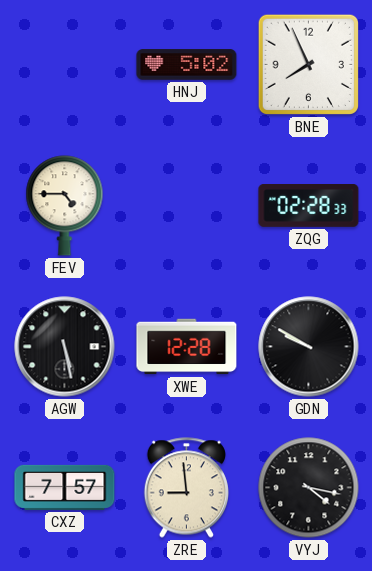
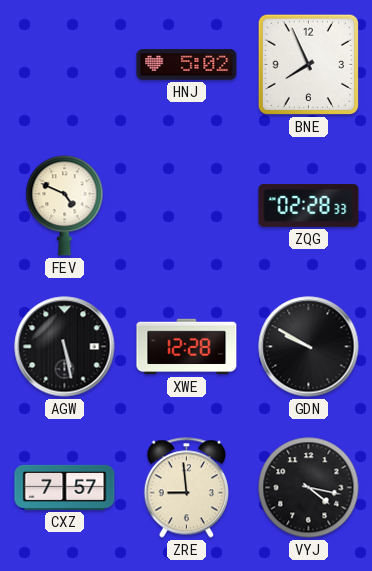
FEV: 4:45 -> 4:49 (65, 206)
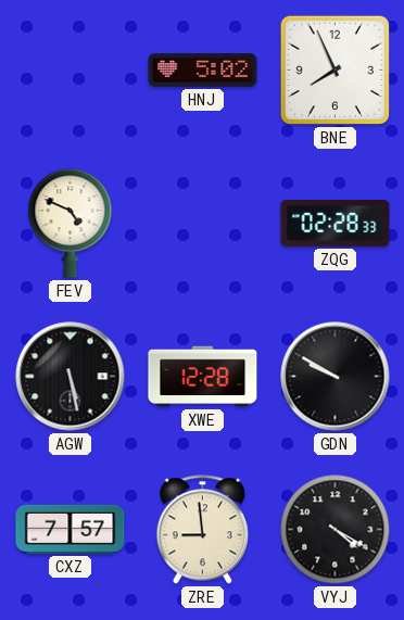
VYJ: 4:17 -> 4:20 (336, 530)
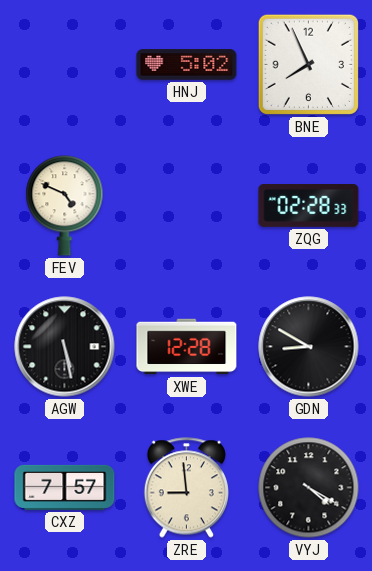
GDN: 9:50 -> 8:50 (309, 347)
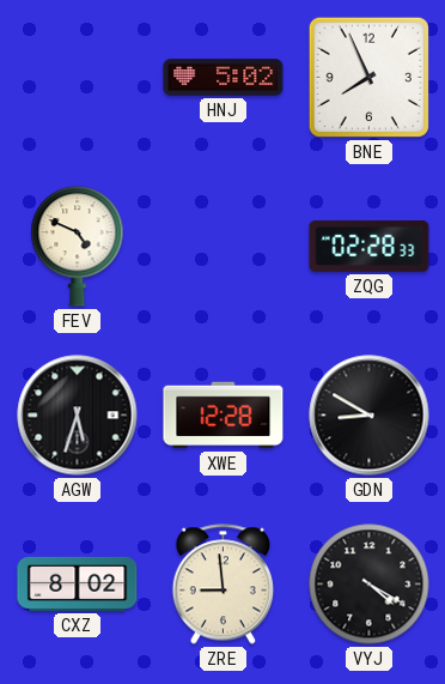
AGW: 5:28 -> 5:33 (78, 416)
CXZ: 7:57 -> 8:02 (78, 583)
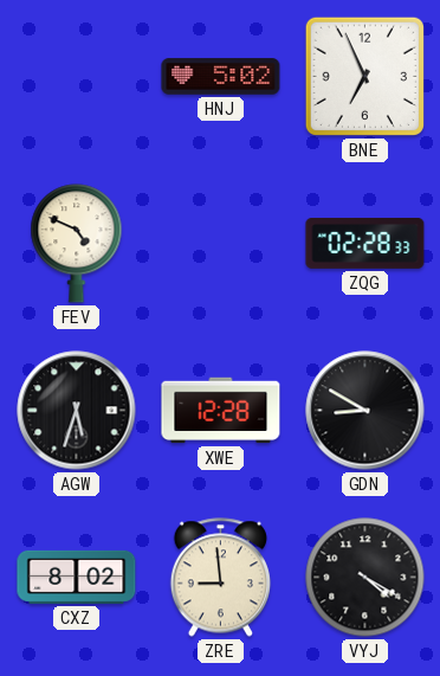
BNE: 7:56 -> 6:56 (364, 76)
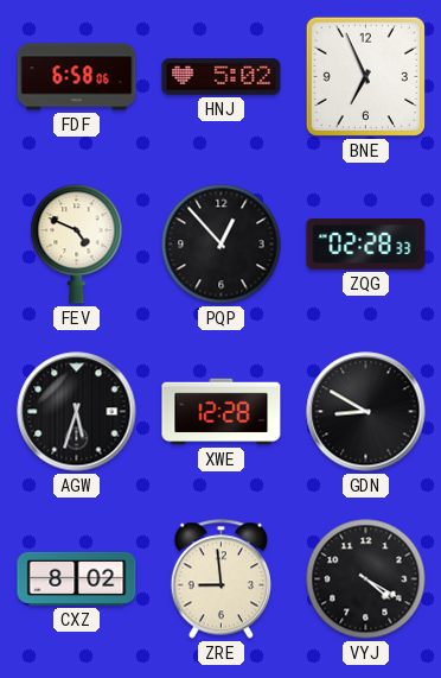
FDF: none -> 6:58 (77, 77)
PQP: none -> 12:53 (222, 245)
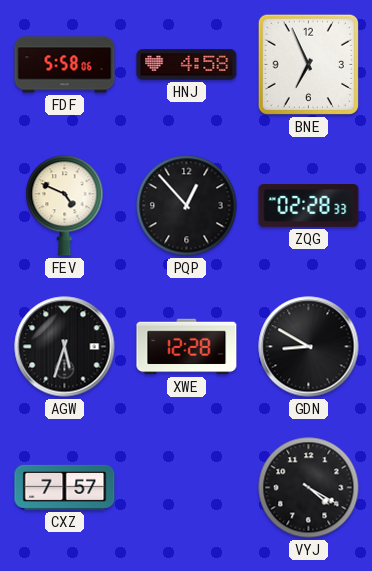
FDF: 6:58 -> 5:58 (65, 65)
HNJ: 5:02 -> 4:58 (187, 65)
CXZ: 8:02 -> 7:57 (65, 487)
ZRE: 8:59 -> none (220, 579)
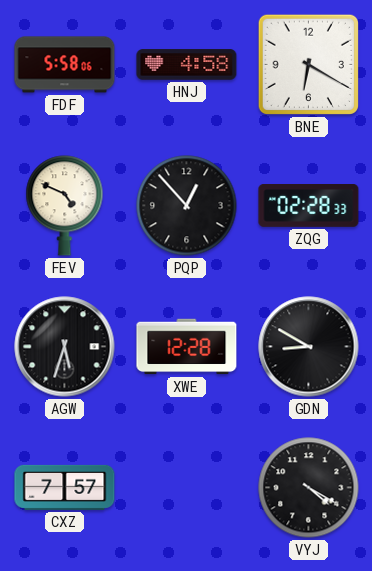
BNE: 6:56 -> 6:20 (308, 64)
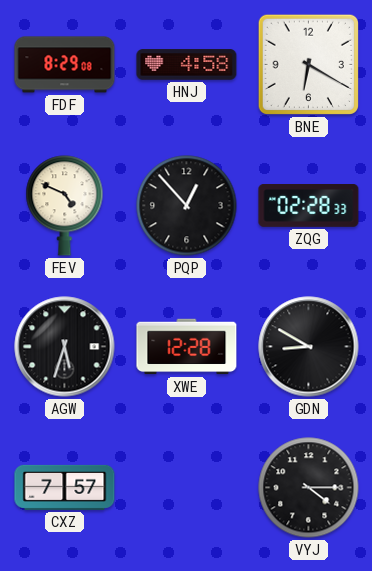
FDF: 5:58 -> 8:29 (65, 65)
VYJ: 4:20 -> 4:15 (309, 488)
